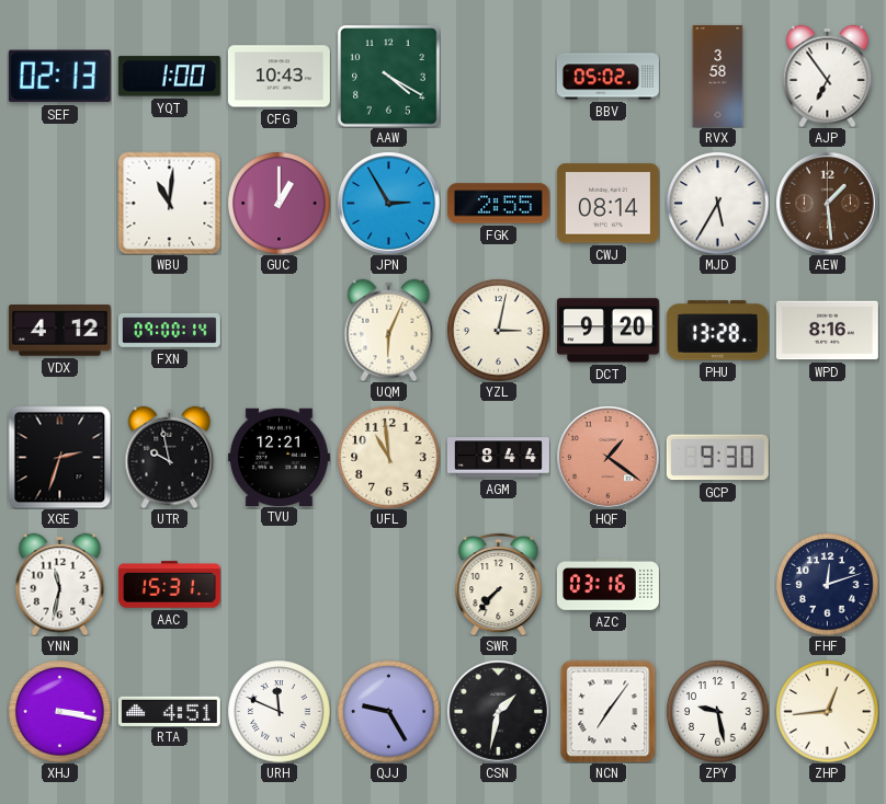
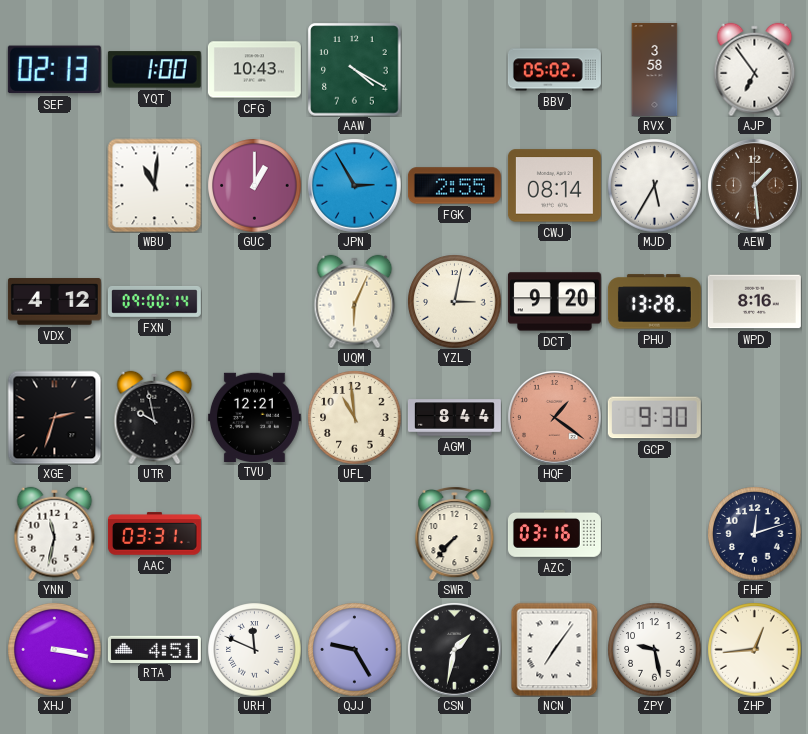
AAC: 15:31 -> 03:31 (154, 534)
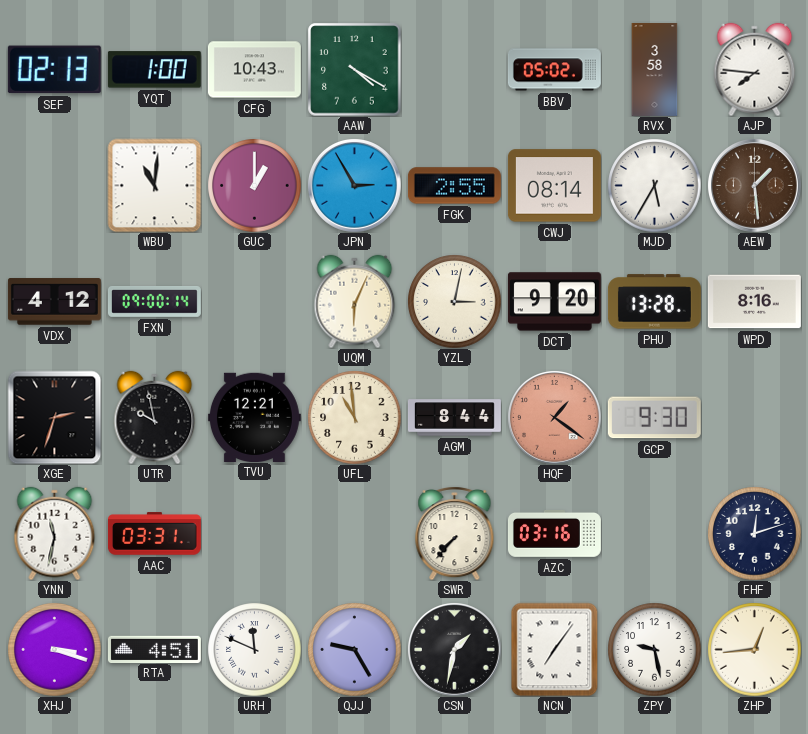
AJP: 6:54 -> 7:46 (755, 69)
XHJ: 3:17 -> 3:18 (54, 649)
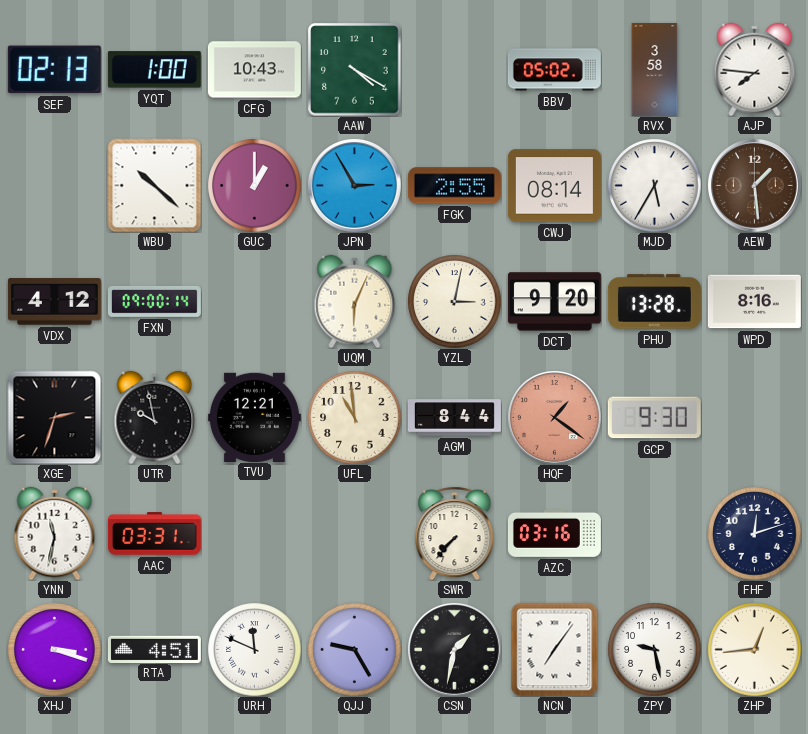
WBU: 11:01 -> 10:22 (154, 185)
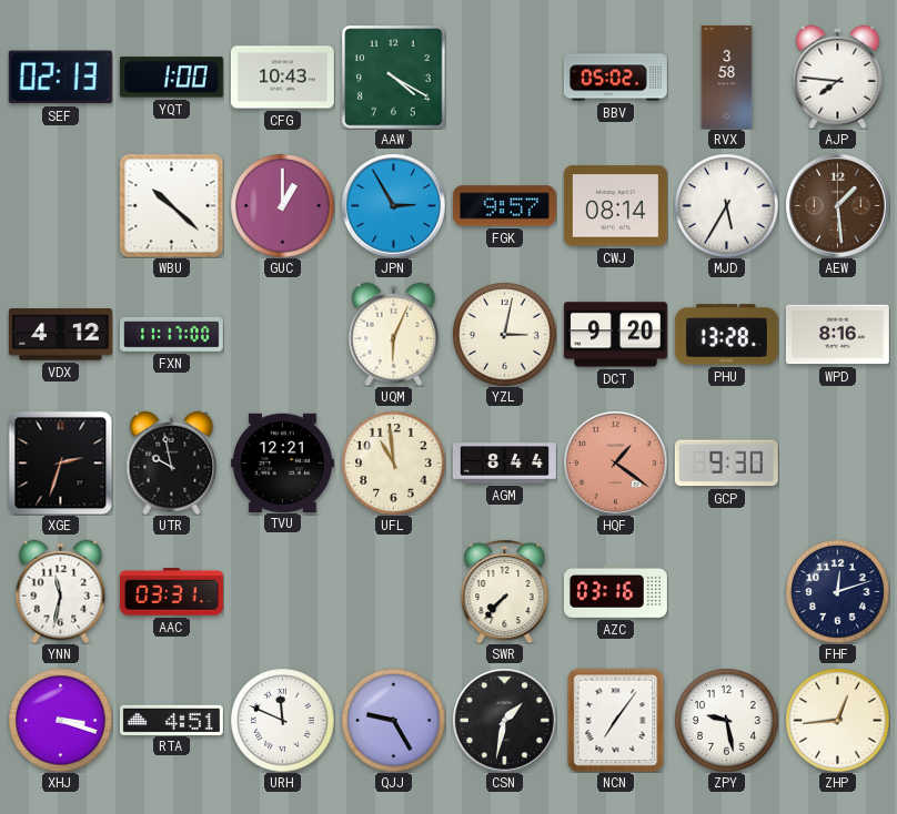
FGK: 2:55 -> 9:57 (504, 206)
FXN: 09:00 -> 11:17 (171, 335)
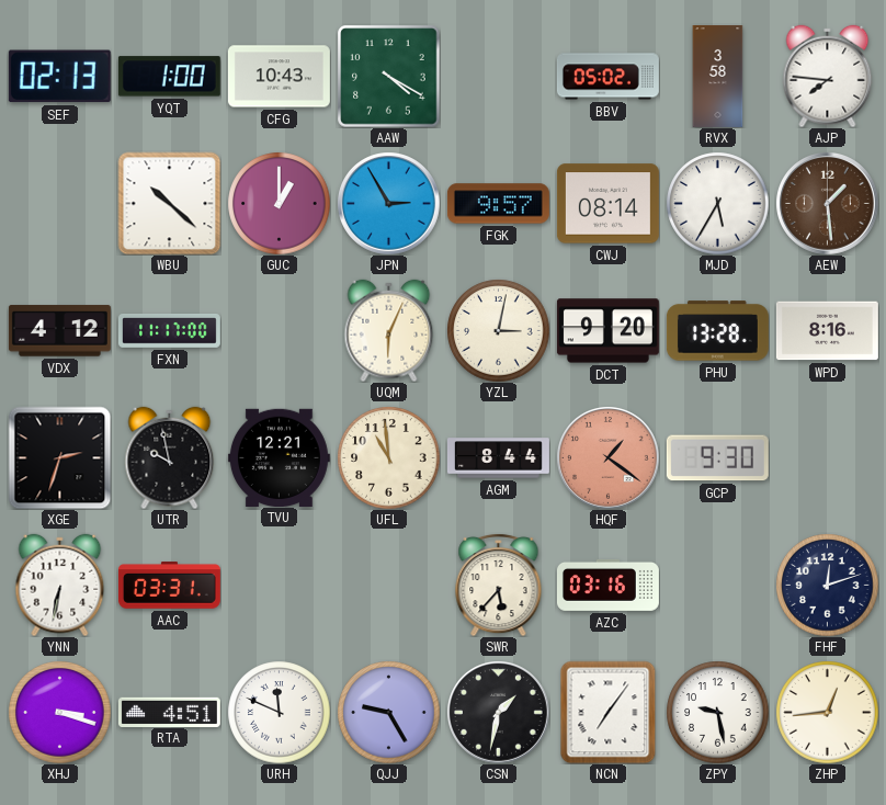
YNN: 11:32 -> 6:32 (60, 585)
SWR: 7:37 -> 5:37 (499, 585)
